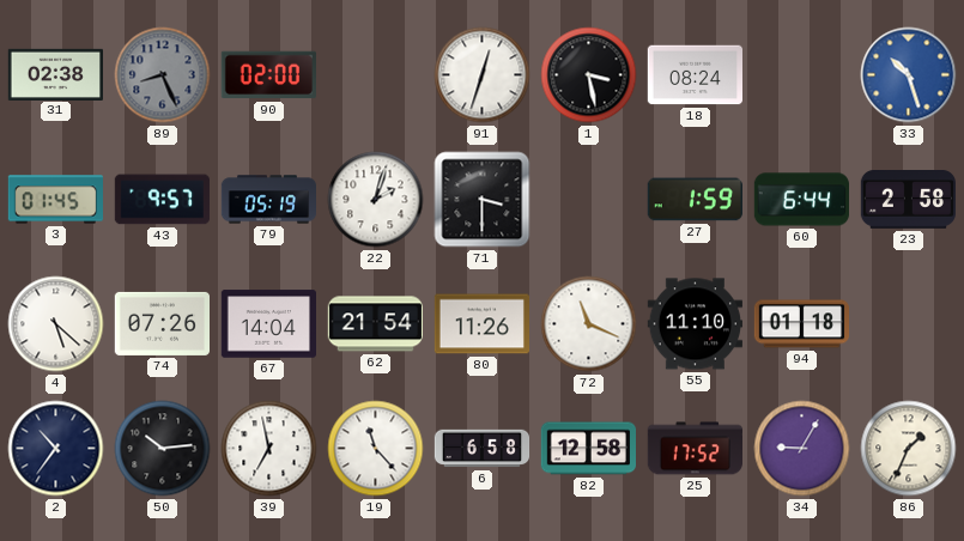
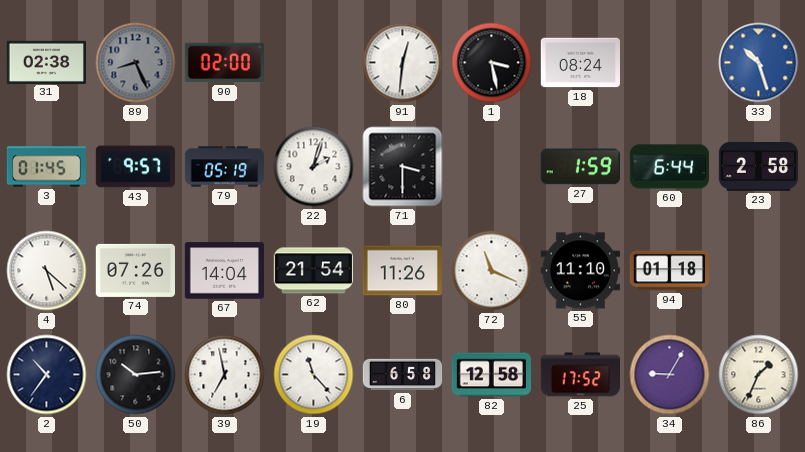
91: 12:33 -> 12:31 (403, 63)
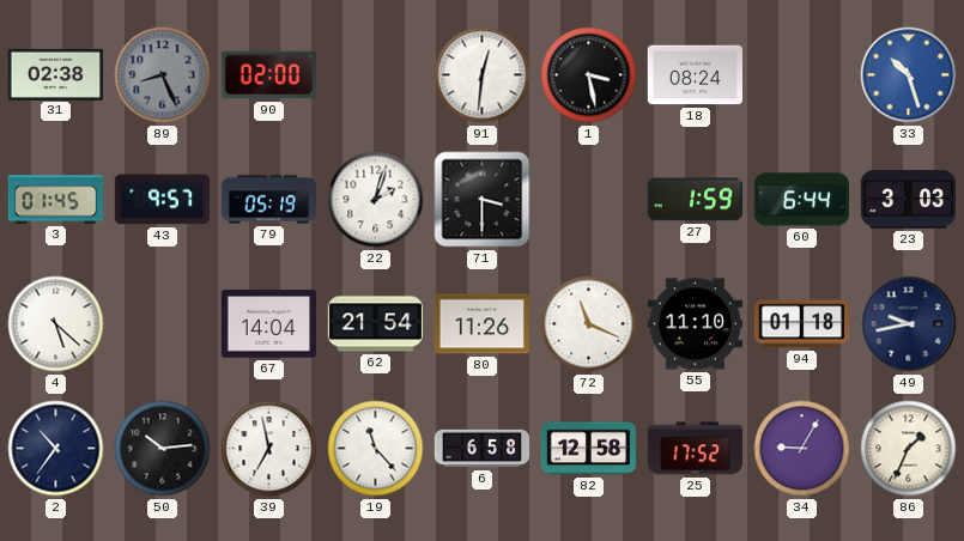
23: 2:58 -> 3:03 (908, 200)
74: 07:26 -> none (135, 270)
49: none -> 9:43 (909, 324)
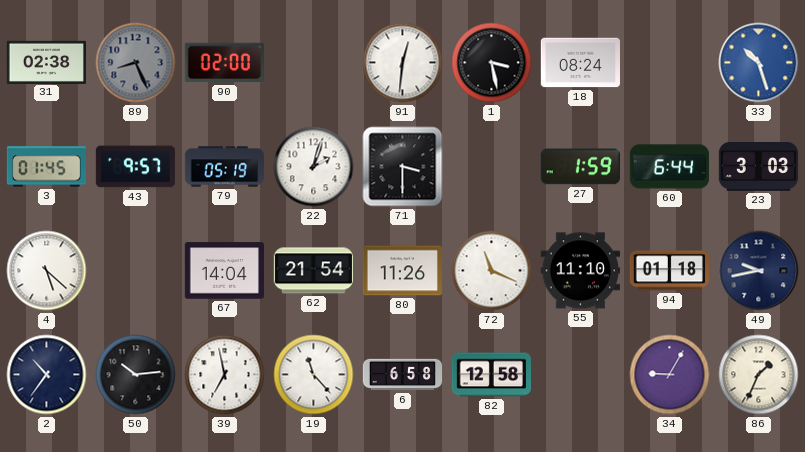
25: 17:52 -> none (695, 449)
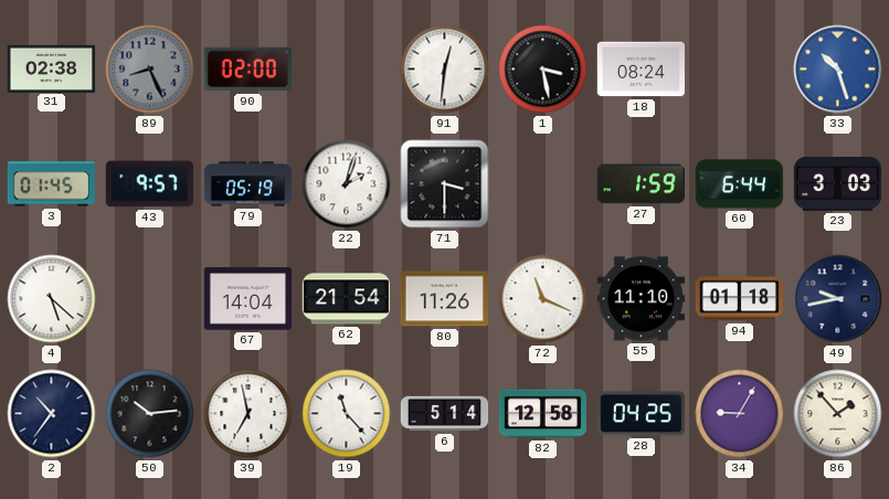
6: 6:58 -> 5:14 (445, 414)
28: none -> 04:25 (641, 414)
86: 1:34 -> 1:53 (838, 414)
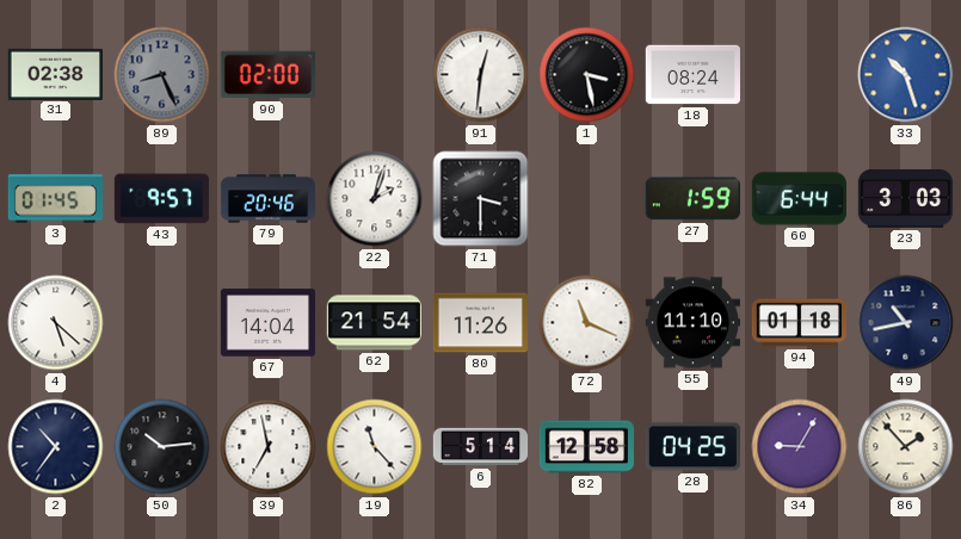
79: 05:19 -> 20:46 (267, 199)
49: 9:43 -> 10:43 (906, 323)
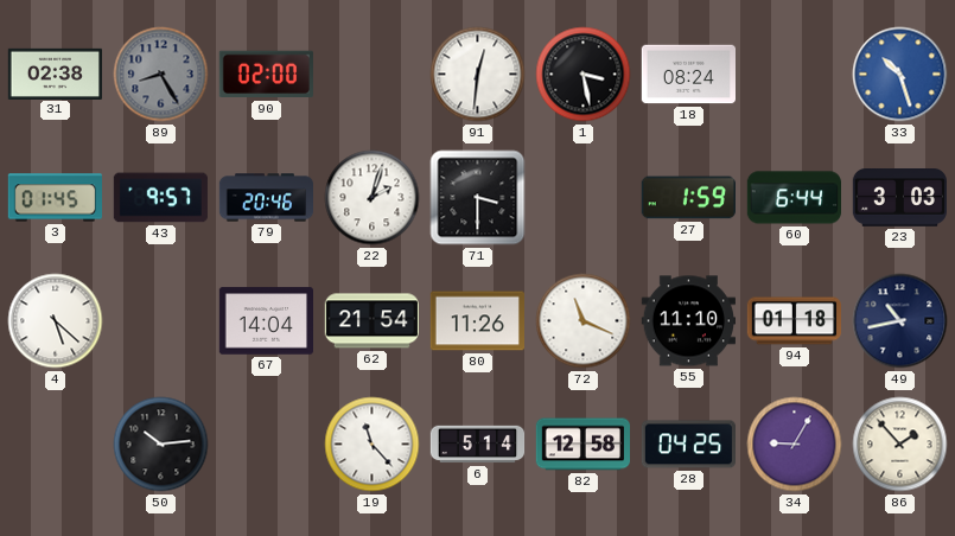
89: 8:26 -> 8:25 (161, 75)
2: 10:36 -> none (56, 447)
39: 6:58 -> none (269, 447)
